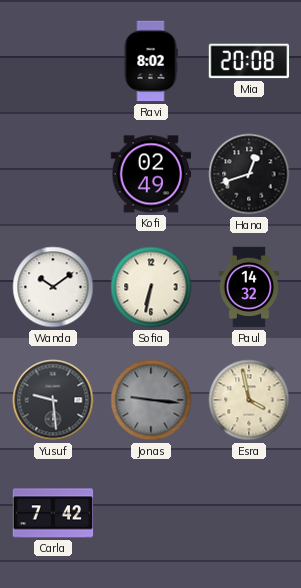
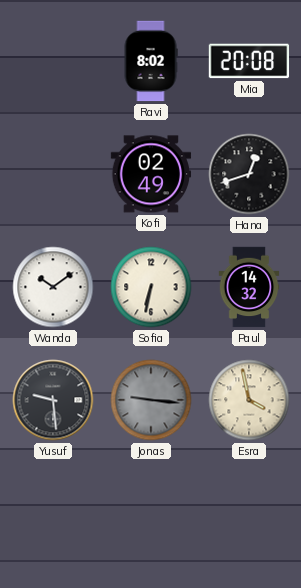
Carla: 7:42 -> none (53, 513)
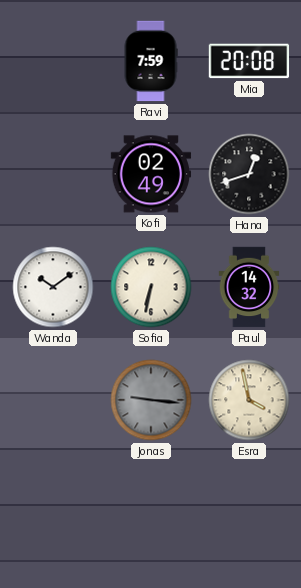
Ravi: 8:02 -> 7:59 (151, 61)
Yusuf: 9:29 -> none (53, 400)
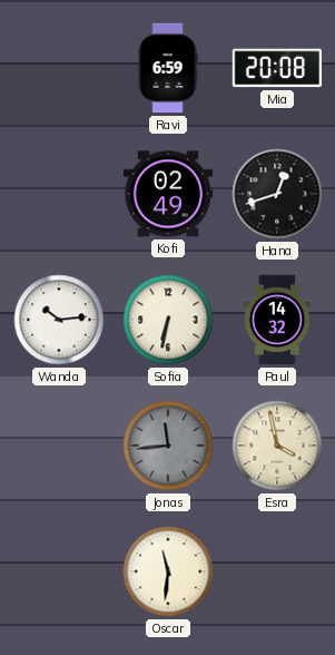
Ravi: 7:59 -> 6:59 (168, 68)
Wanda: 10:09 -> 10:14 (59, 320)
Jonas: 9:16 -> 11:44 (168, 446)
Oscar: none -> 11:31 (168, 571)
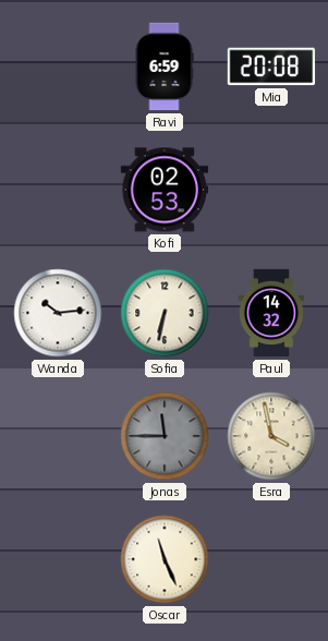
Kofi: 02:49 -> 02:53 (165, 190)
Hana: 12:42 -> none (277, 194)
Jonas: 11:44 -> 11:45 (165, 436)
Oscar: 11:31 -> 11:26 (165, 559)
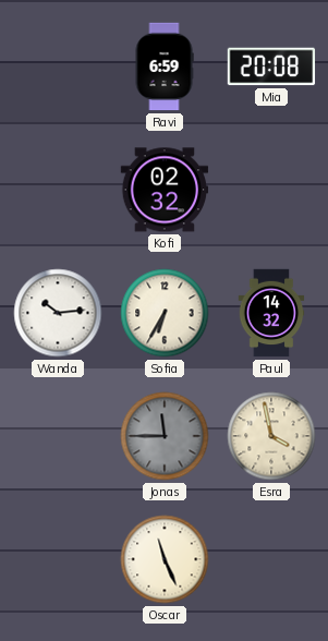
Kofi: 02:53 -> 02:32 (165, 190)
Sofia: 6:32 -> 6:35 (165, 313)
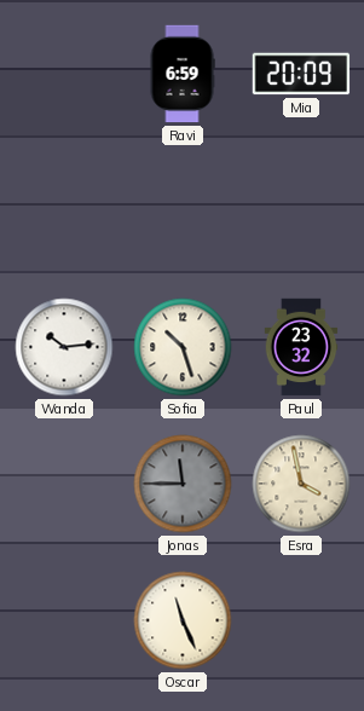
Mia: 20:08 -> 20:09 (301, 74)
Kofi: 02:32 -> none (165, 190)
Sofia: 6:35 -> 10:27 (183, 347)
Paul: 14:32 -> 23:32 (301, 347)
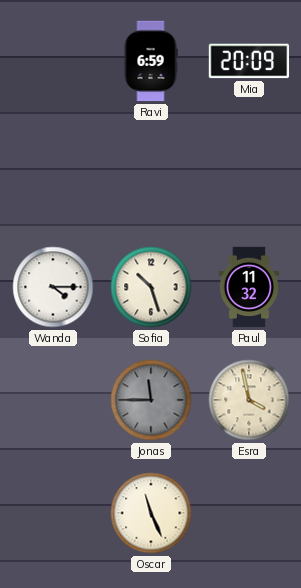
Wanda: 10:14 -> 4:15 (53, 287)
Paul: 23:32 -> 11:32 (249, 287)
